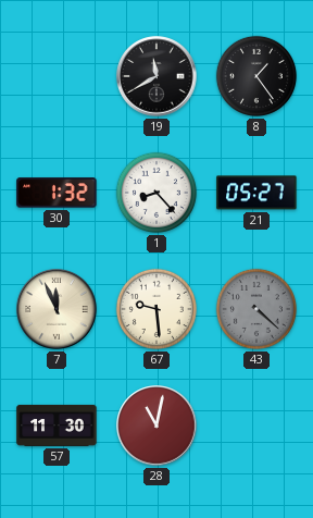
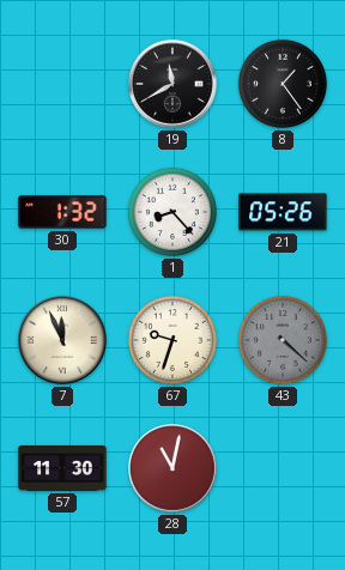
21: 05:27 -> 05:26 (283, 212)
67: 9:29 -> 9:33 (172, 340)
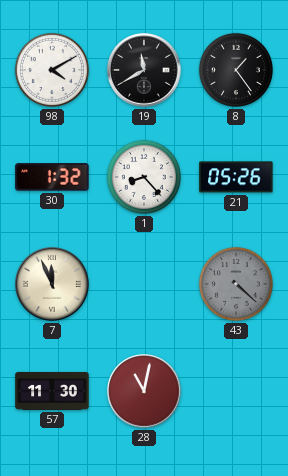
98: none -> 4:10 (52, 70)
67: 9:33 -> none (172, 340)
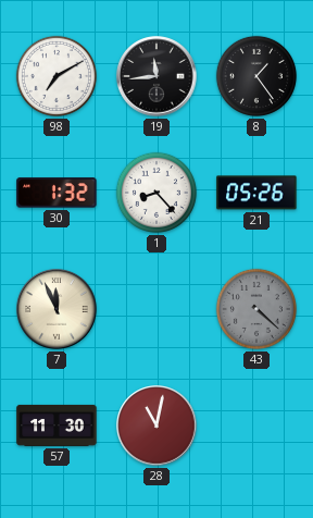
98: 4:10 -> 7:10 (57, 76)
19: 11:40 -> 11:44 (156, 76)
